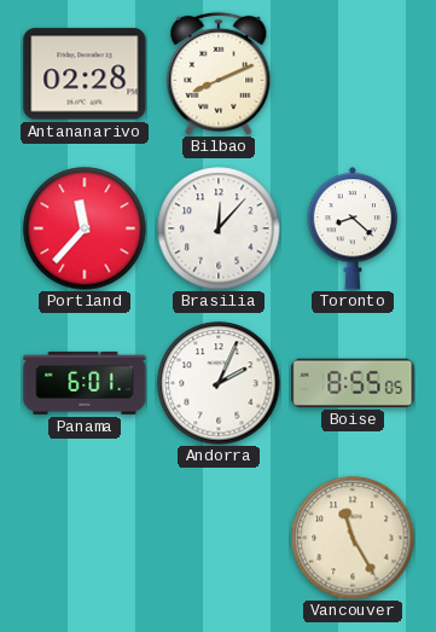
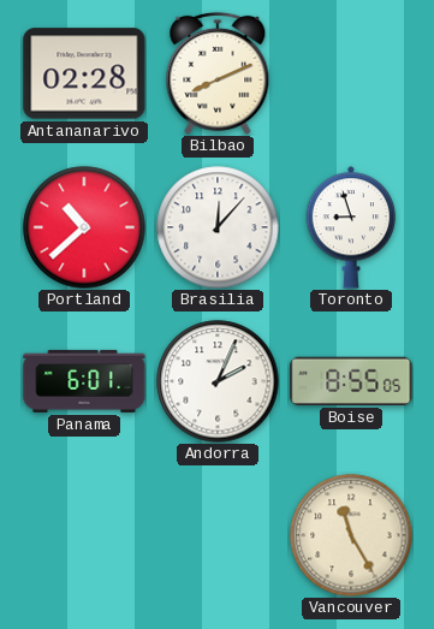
Portland: 11:37 -> 10:38 (84, 227)
Toronto: 8:22 -> 8:57 (351, 227)
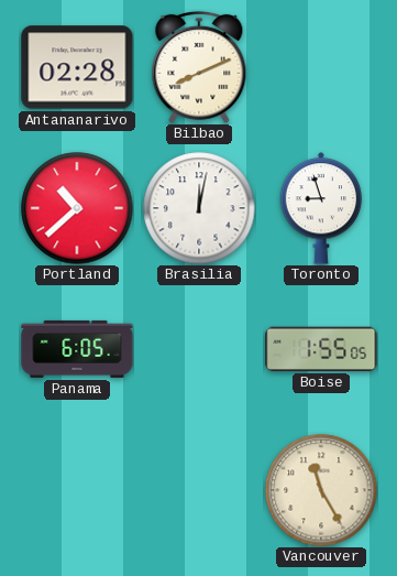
Brasilia: 12:07 -> 12:02 (199, 208)
Panama: 6:01 -> 6:05 (77, 349)
Andorra: 2:04 -> none (218, 381)
Boise: 8:55 -> 1:55 (321, 349)
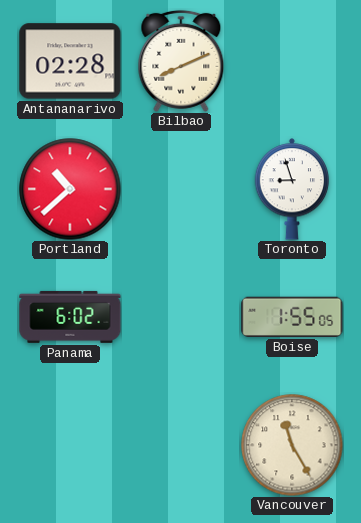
Brasilia: 12:02 -> none (199, 208)
Panama: 6:05 -> 6:02 (70, 317)
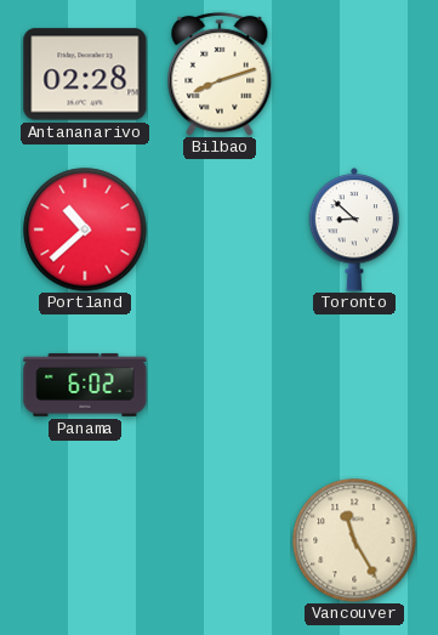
Bilbao: 8:11 -> 8:12 (220, 74)
Toronto: 8:57 -> 8:52 (354, 229)
Boise: 1:55 -> none (292, 317)
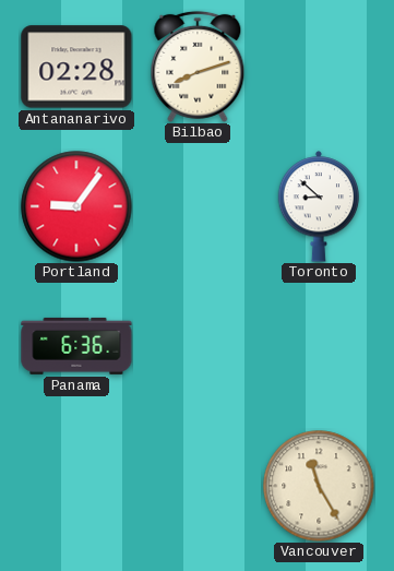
Portland: 10:38 -> 9:06 (76, 206)
Panama: 6:02 -> 6:36 (76, 346)
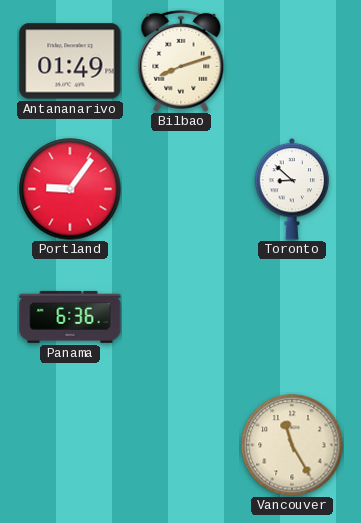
Antananarivo: 02:28 -> 01:49 (70, 61)
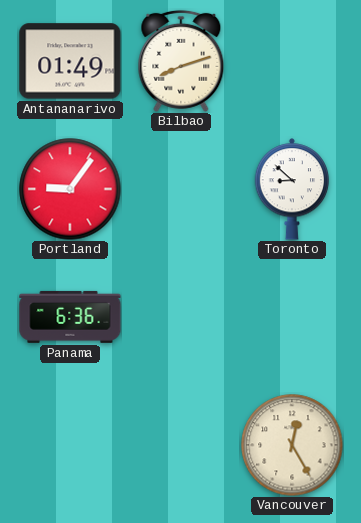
Vancouver: 11:25 -> 12:25 (292, 445)
